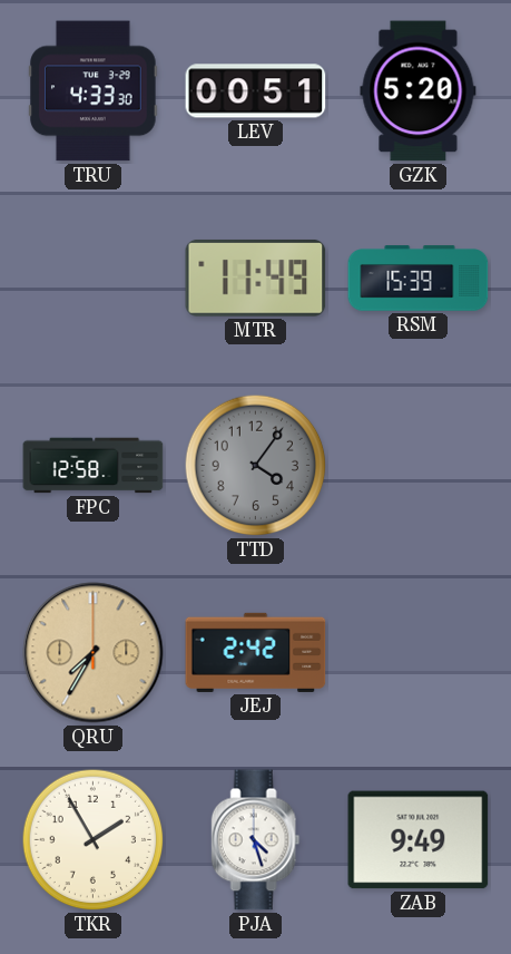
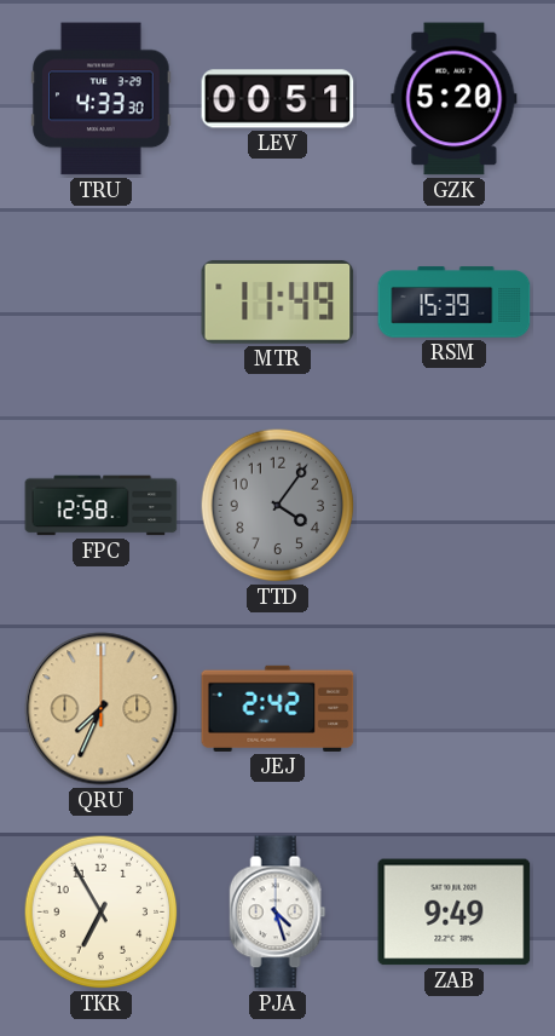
QRU: 7:35 -> 7:34 (102, 709)
TKR: 1:55 -> 6:55 (102, 913)
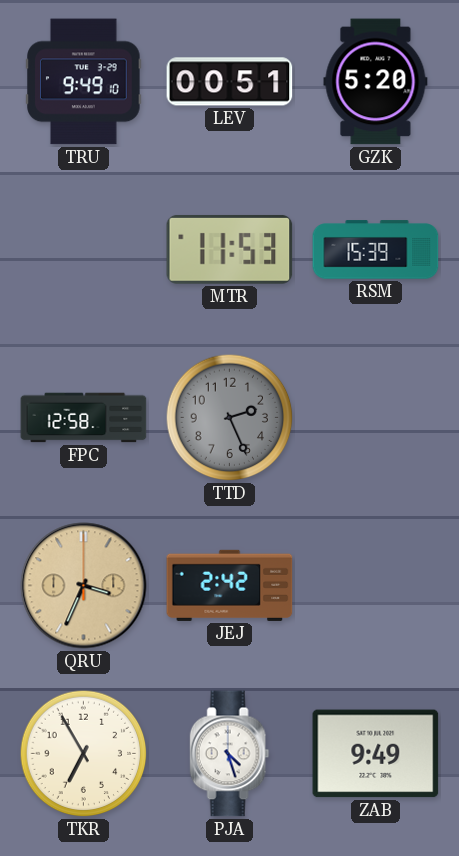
TRU: 4:33 -> 9:49 (84, 82)
MTR: 11:49 -> 11:53 (230, 249)
TTD: 4:06 -> 2:26 (230, 418)
QRU: 7:34 -> 3:34 (84, 586)
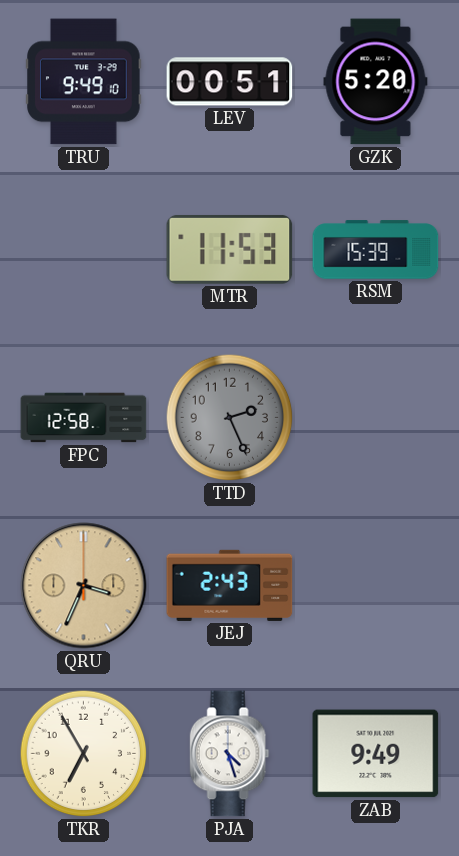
JEJ: 2:42 -> 2:43 (230, 585)
